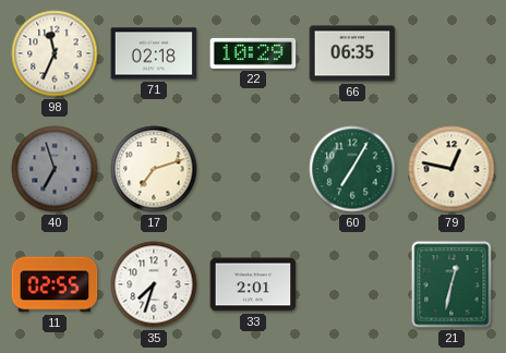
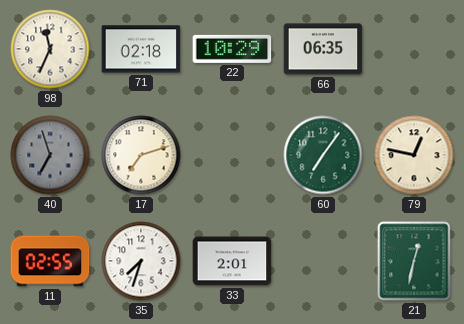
60: 7:05 -> 7:06 (323, 155)
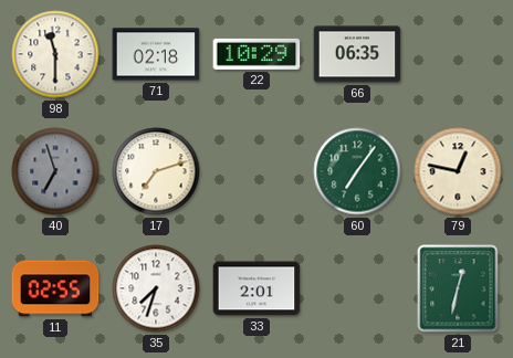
98: 11:34 -> 11:30 (55, 54)
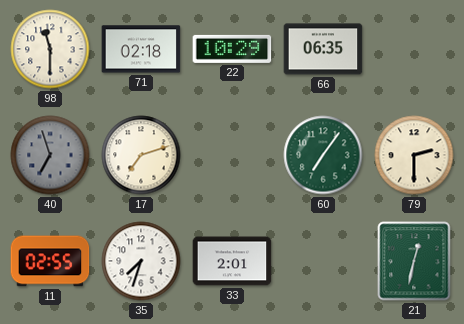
79: 12:47 -> 2:30 (414, 155)
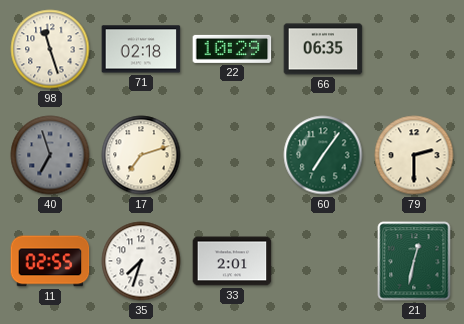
98: 11:30 -> 11:27 (50, 49)
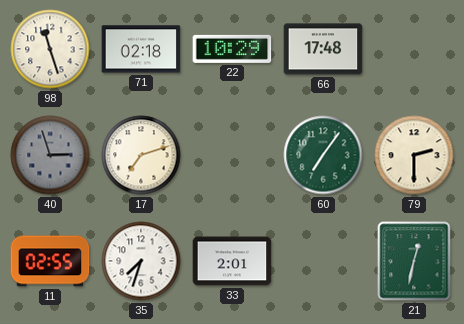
66: 06:35 -> 17:48 (323, 49)
40: 6:57 -> 2:57 (50, 155)
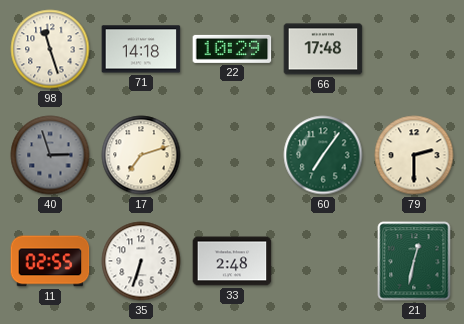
71: 02:18 -> 14:18 (141, 49)
35: 7:33 -> 6:33 (141, 261)
33: 2:01 -> 2:48 (232, 261)
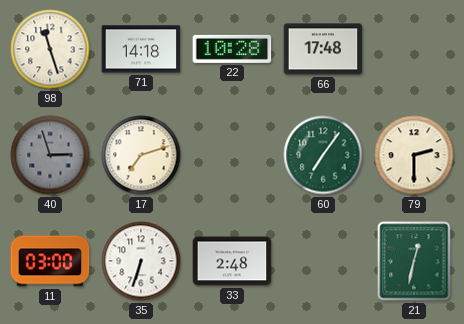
22: 10:29 -> 10:28 (232, 49)
11: 02:55 -> 03:00 (50, 261)
